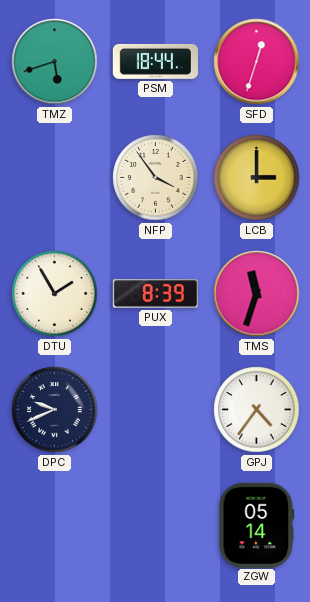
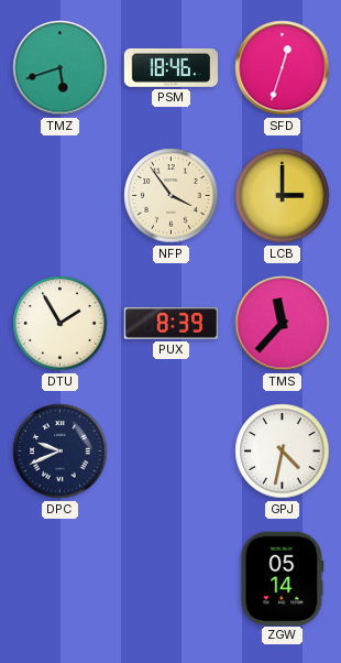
PSM: 18:44 -> 18:46 (170, 67)
TMS: 11:33 -> 11:37 (283, 324)
GPJ: 4:36 -> 4:32 (283, 452)
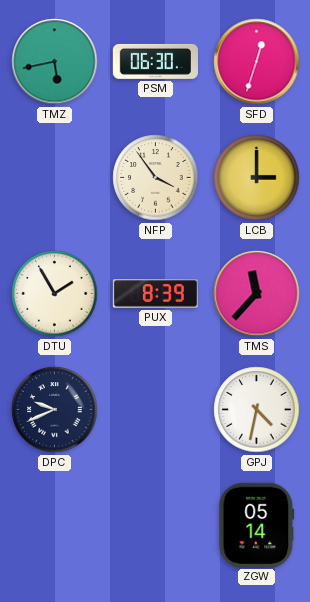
TMZ: 5:42 -> 5:43 (55, 62)
PSM: 18:46 -> 06:30 (155, 61)
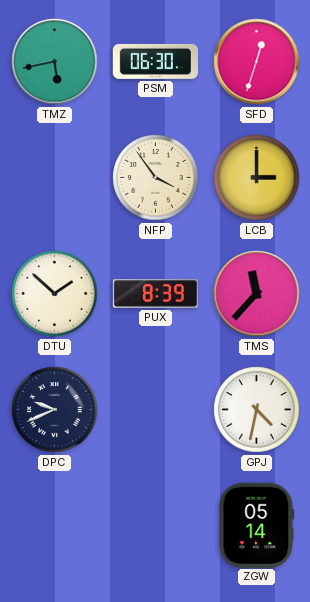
DTU: 1:55 -> 1:52 (55, 294)
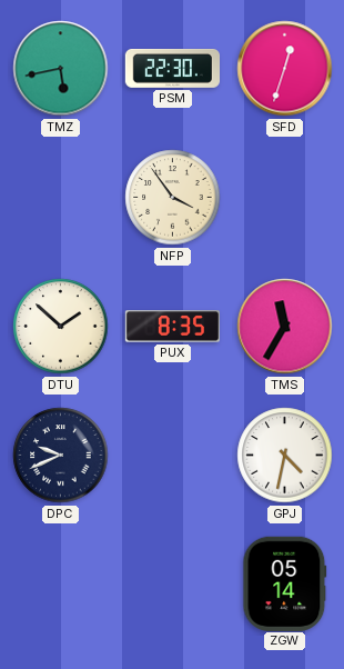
PSM: 06:30 -> 22:30 (172, 68)
LCB: 3:00 -> none (257, 178)
PUX: 8:39 -> 8:35 (172, 327)
TMS: 11:37 -> 11:35 (285, 327)
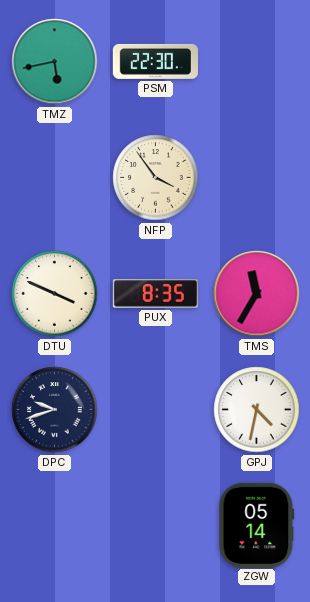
SFD: 12:33 -> none (285, 69)
DTU: 1:52 -> 3:49 (55, 294)
DPC: 9:41 -> 9:42 (55, 410)
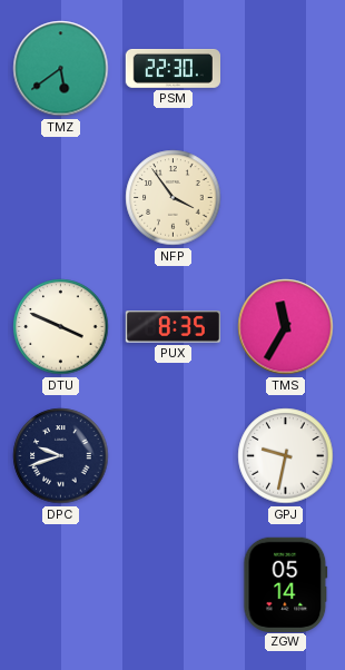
TMZ: 5:43 -> 5:39 (61, 69)
GPJ: 4:32 -> 9:32 (286, 456)
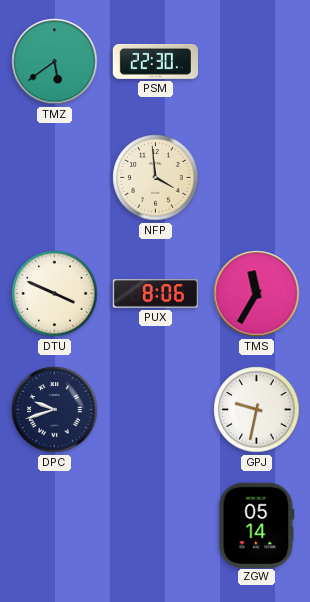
NFP: 3:54 -> 3:59 (156, 178)
PUX: 8:35 -> 8:06 (155, 294)
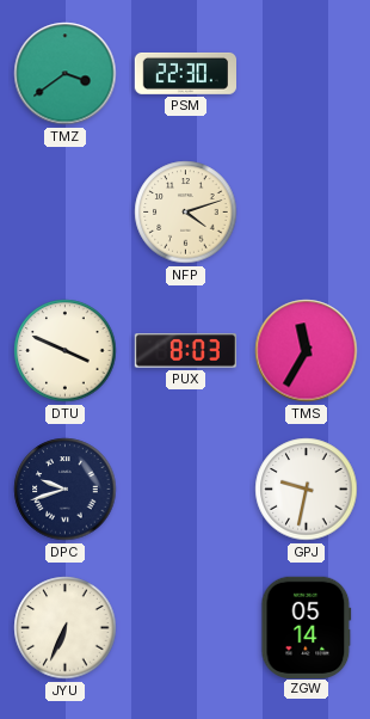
TMZ: 5:39 -> 3:39 (66, 74)
NFP: 3:59 -> 4:12 (186, 213)
PUX: 8:06 -> 8:03 (185, 351)
JYU: none -> 6:34 (66, 628)
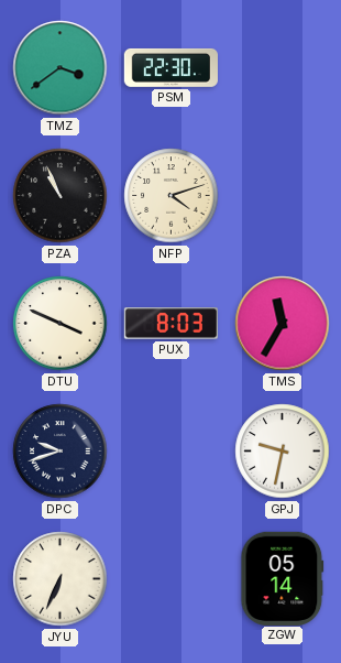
PZA: none -> 10:56 (61, 196)
